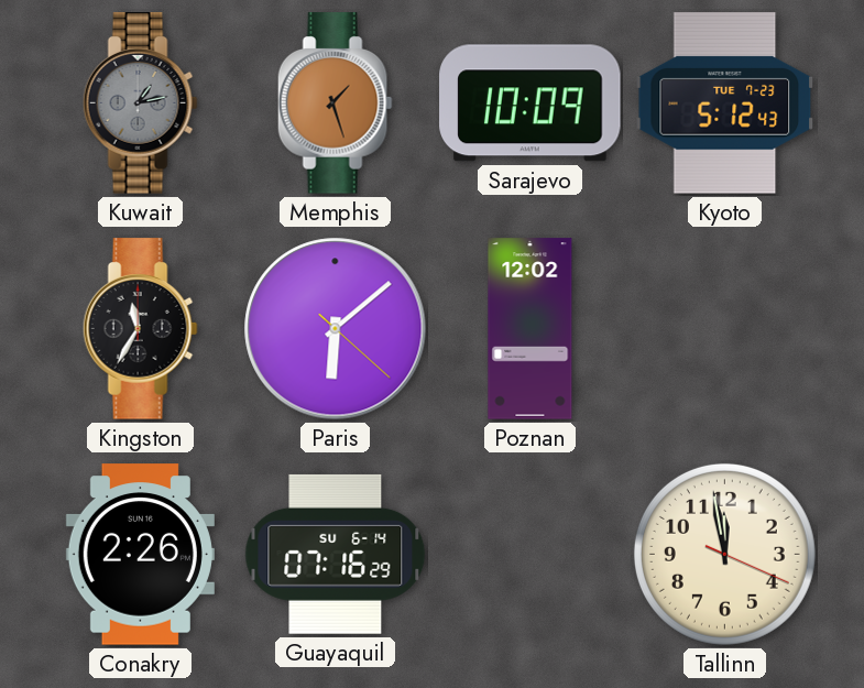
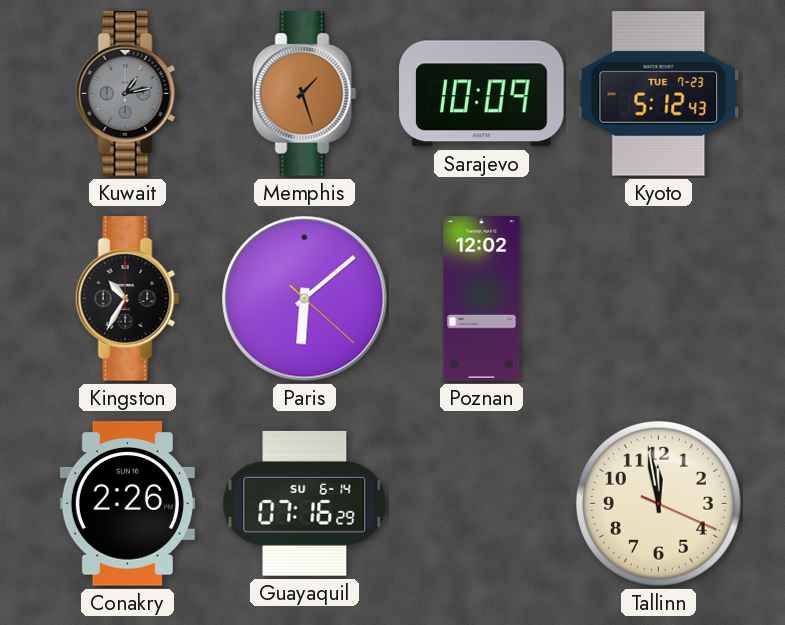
Kingston: 11:35 -> 10:35 (127, 299)
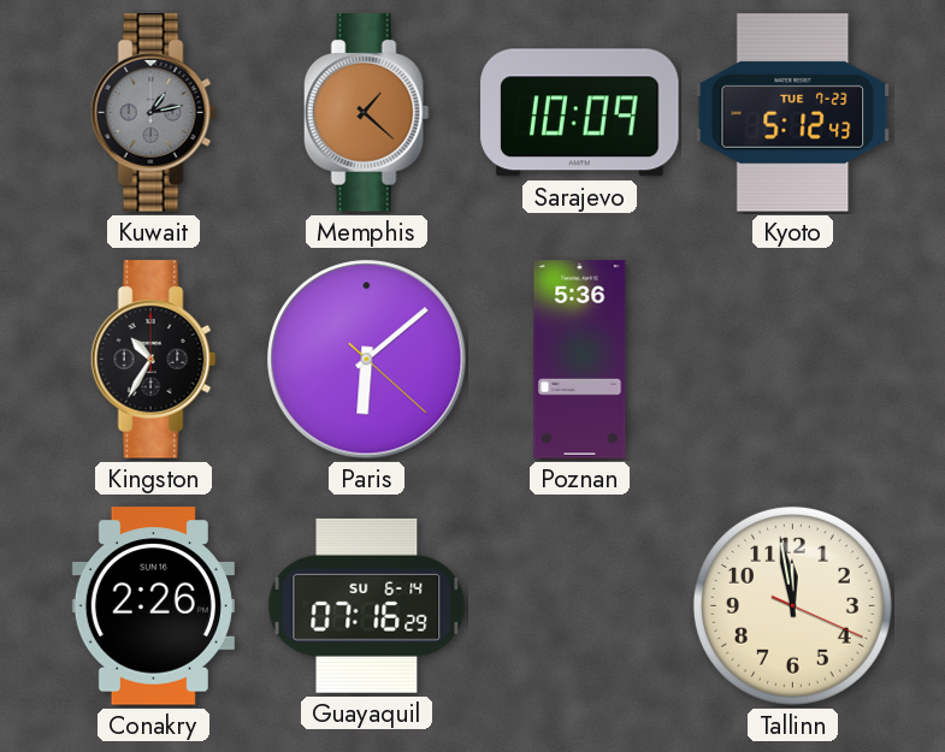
Memphis: 1:27 -> 1:22 (366, 113)
Poznan: 12:02 -> 5:36 (580, 360)
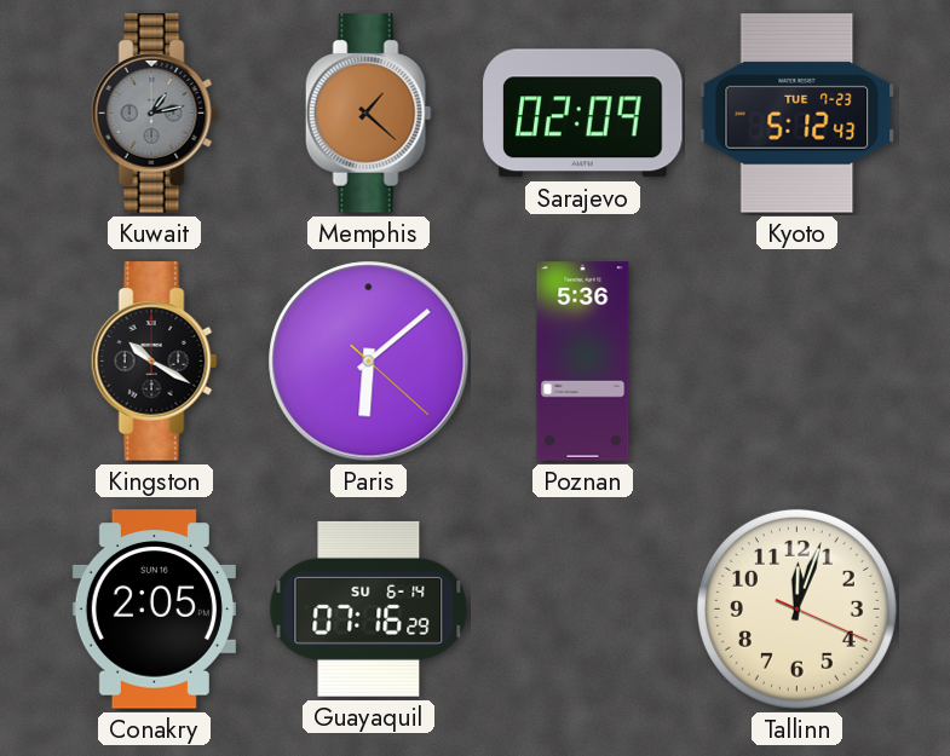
Sarajevo: 10:09 -> 02:09 (583, 114)
Kingston: 10:35 -> 10:20 (154, 362)
Conakry: 2:26 -> 2:05 (154, 610)
Tallinn: 11:58 -> 12:03 (796, 608)
